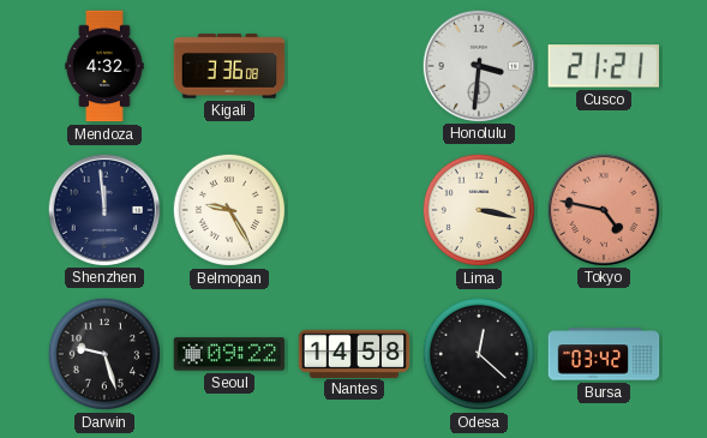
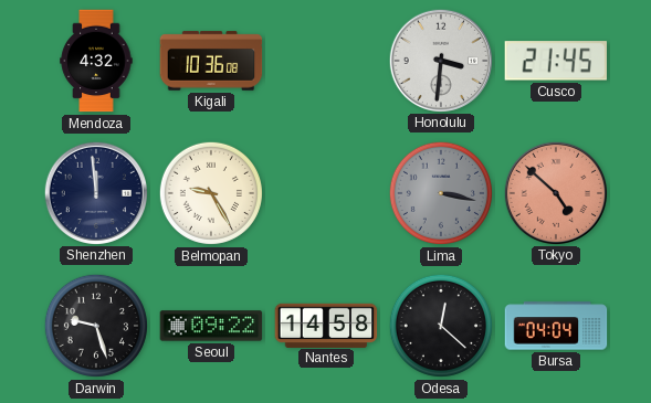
Kigali: 3:36 -> 10:36 (211, 61)
Cusco: 21:21 -> 21:45 (555, 61)
Lima dial: cream -> grey (441, 193)
Tokyo: 4:47 -> 4:52 (555, 192)
Bursa: 03:42 -> 04:04 (556, 326)
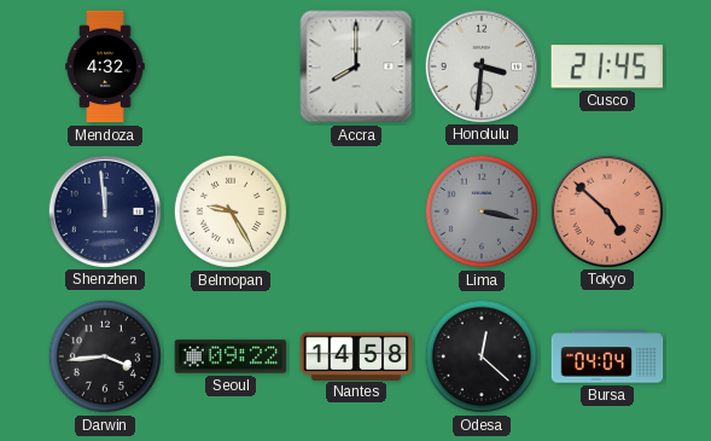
Kigali: 10:36 -> none (211, 61)
Accra: none -> 8:00 (356, 66)
Darwin: 9:27 -> 3:44 (105, 356)
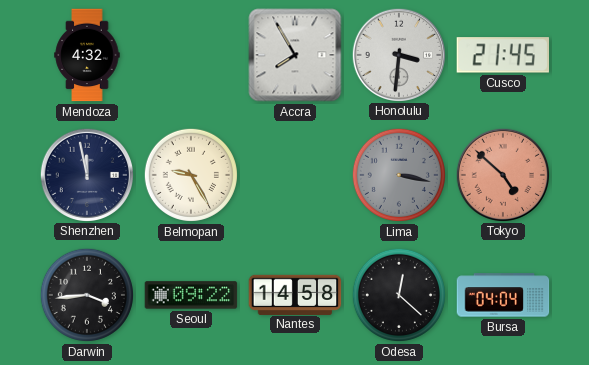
Accra: 8:00 -> 7:55 (295, 55)
Shenzhen: 11:59 -> 11:58 (86, 174)
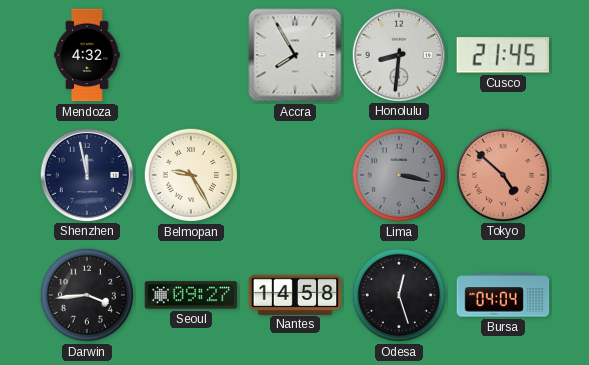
Honolulu: 3:31 -> 8:31 (398, 54)
Seoul: 09:22 -> 09:27 (191, 295)
Odesa: 12:22 -> 12:27 (399, 295)
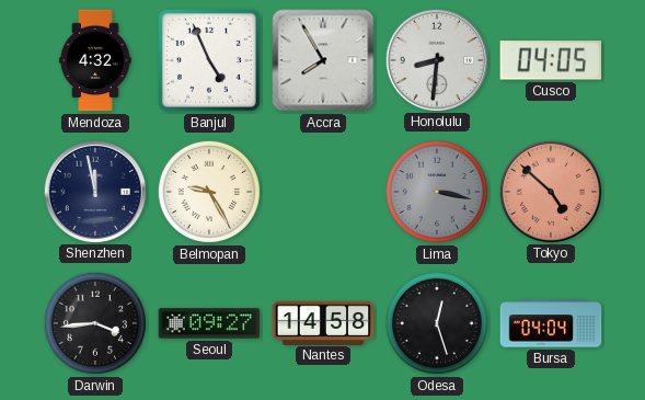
Banjul: none -> 4:56 (209, 60)
Cusco: 21:45 -> 04:05 (550, 60)
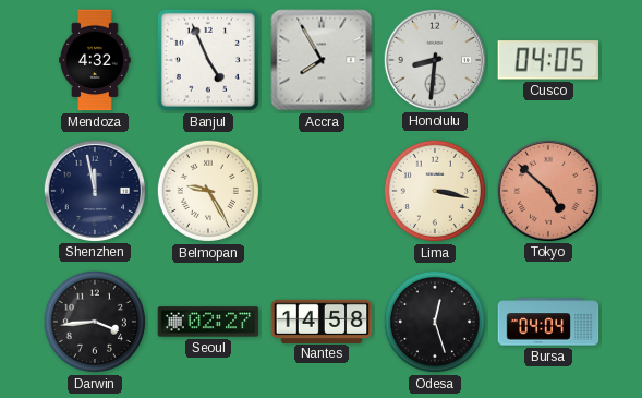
Lima dial: grey -> cream (435, 191)
Seoul: 09:27 -> 02:27 (208, 322)
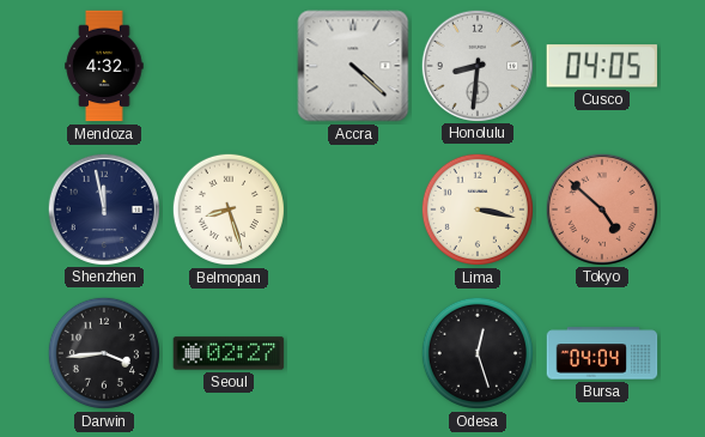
Banjul: 4:56 -> none (208, 60)
Accra: 7:55 -> 4:22 (353, 66)
Belmopan: 9:25 -> 8:27 (229, 210)
Nantes: 14:58 -> none (322, 321)
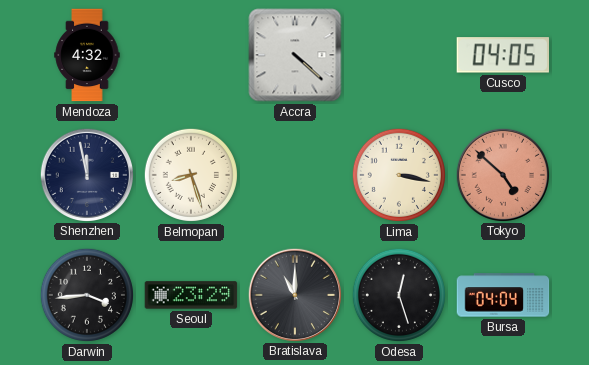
Honolulu: 8:31 -> none (476, 65)
Seoul: 02:27 -> 23:29 (191, 295)
Bratislava: none -> 11:00 (294, 294)
